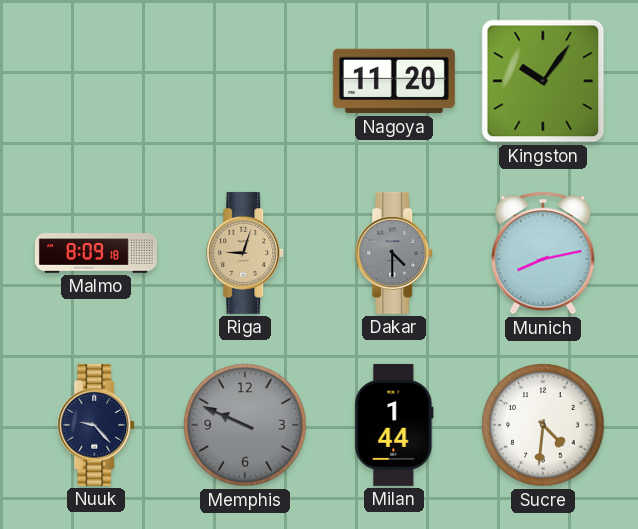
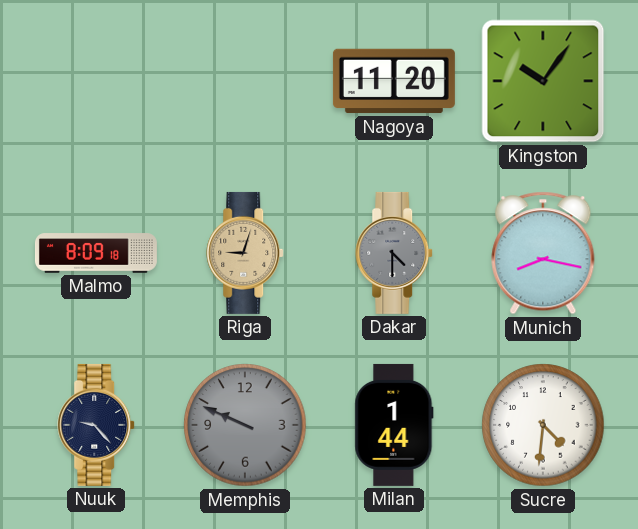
Munich: 8:13 -> 8:17 (543, 253)
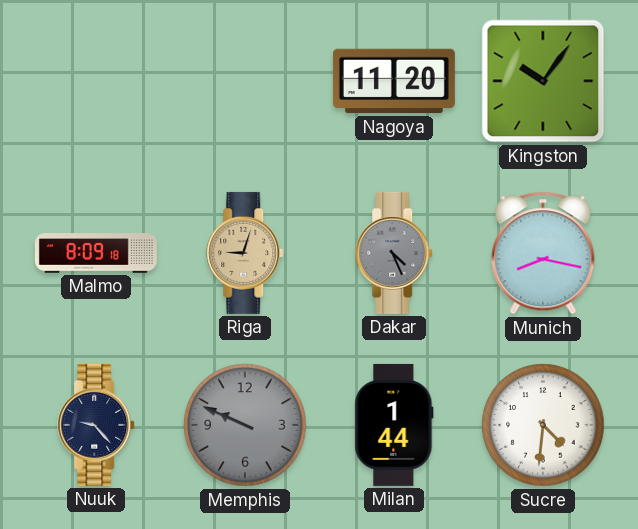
Dakar: 4:30 -> 4:26 (395, 253)
